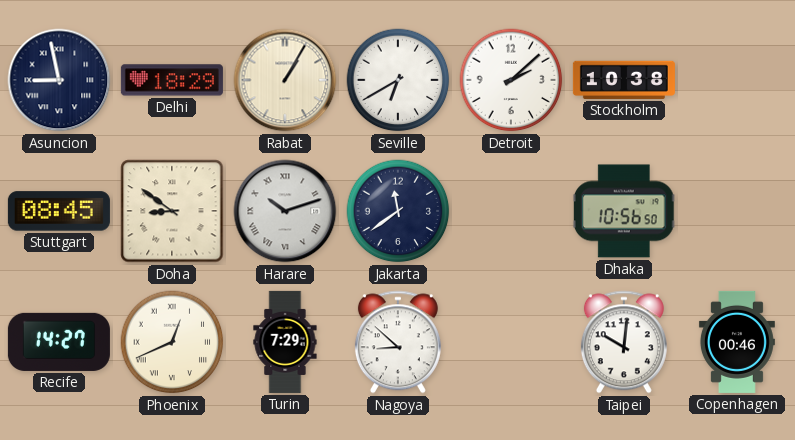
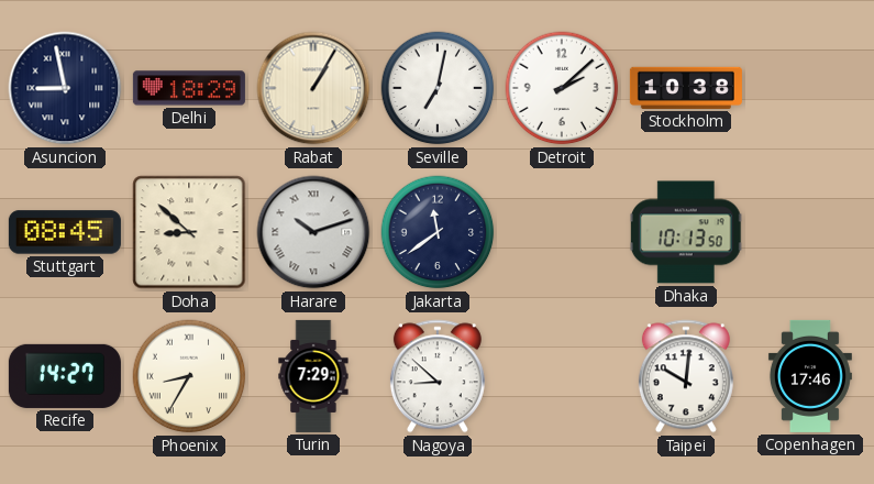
Seville: 6:40 -> 7:02 (438, 88)
Doha: 8:51 -> 8:52 (189, 232)
Dhaka: 10:56 -> 10:13 (686, 232)
Phoenix: 12:41 -> 8:35 (189, 376)
Copenhagen: 00:46 -> 17:46 (810, 376)
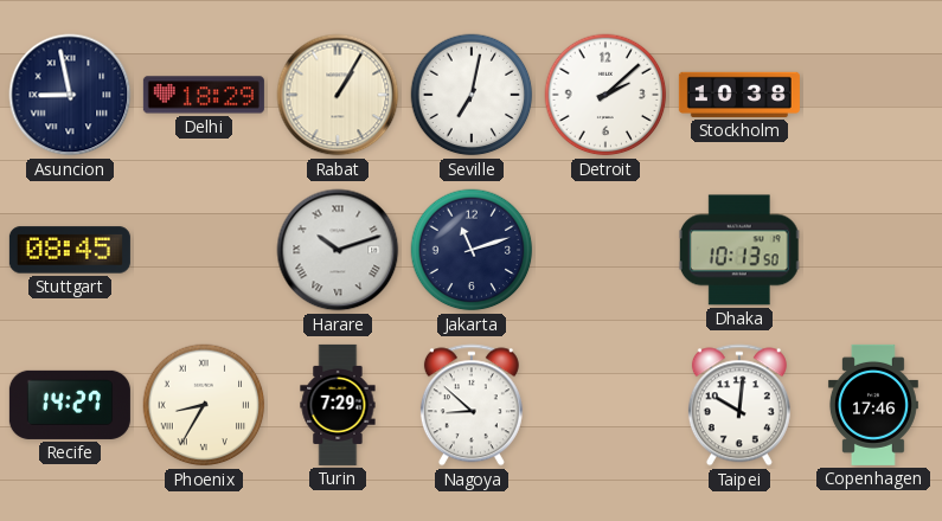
Doha: 8:52 -> none (189, 232)
Jakarta: 11:39 -> 11:12 (472, 250)
